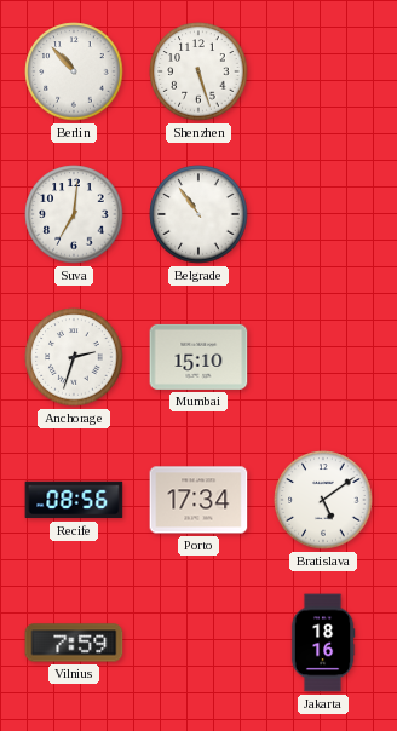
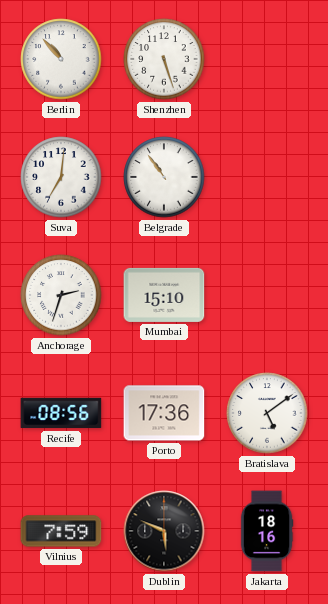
Porto: 17:34 -> 17:36 (164, 413)
Dublin: none -> 5:49 (164, 531)
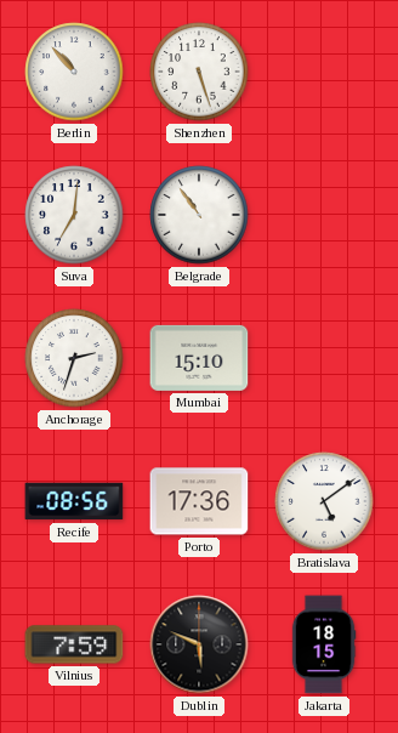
Jakarta: 18:16 -> 18:15 (324, 644)
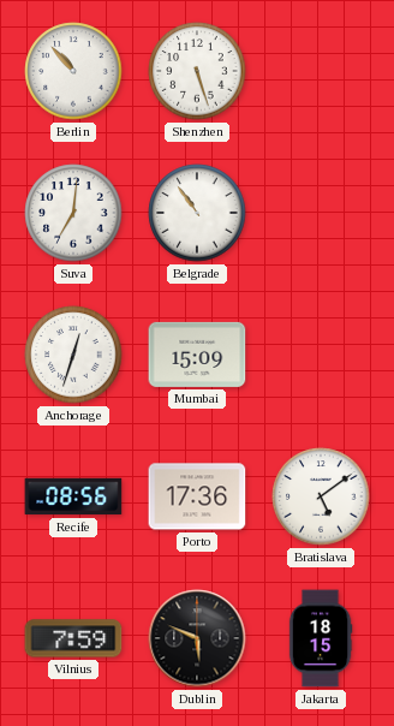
Anchorage: 2:33 -> 12:33 (73, 355)
Mumbai: 15:10 -> 15:09 (197, 355)
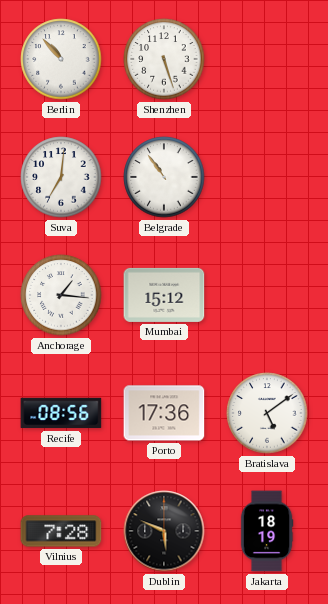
Anchorage: 12:33 -> 1:16 (61, 295)
Mumbai: 15:09 -> 15:12 (164, 295)
Vilnius: 7:59 -> 7:28 (61, 531)
Jakarta: 18:15 -> 18:19 (267, 531)
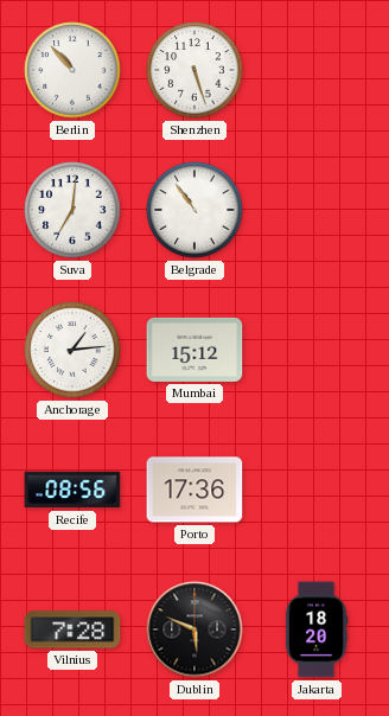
Anchorage: 1:16 -> 1:14 (72, 350)
Bratislava: 5:09 -> none (267, 413)
Jakarta: 18:19 -> 18:20 (317, 629)
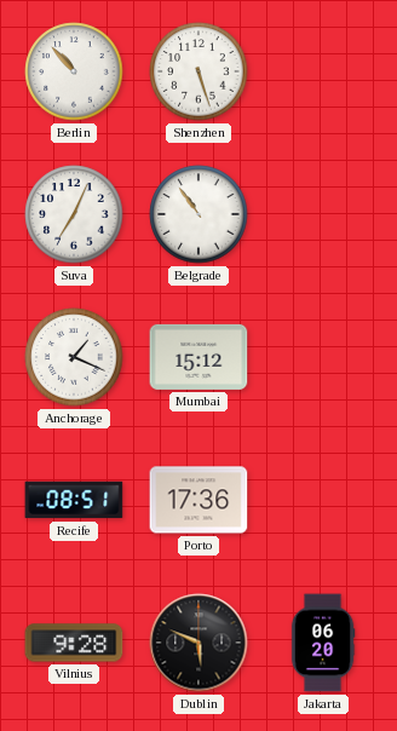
Suva: 7:01 -> 7:04 (74, 214)
Anchorage: 1:14 -> 1:19 (74, 357)
Recife: 08:56 -> 08:51 (74, 500)
Vilnius: 7:28 -> 9:28 (74, 643)
Jakarta: 18:20 -> 06:20 (323, 643)
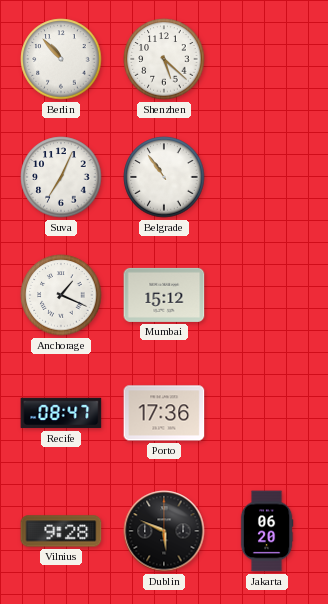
Shenzhen: 5:27 -> 5:22 (164, 59)
Recife: 08:51 -> 08:47 (61, 413)
